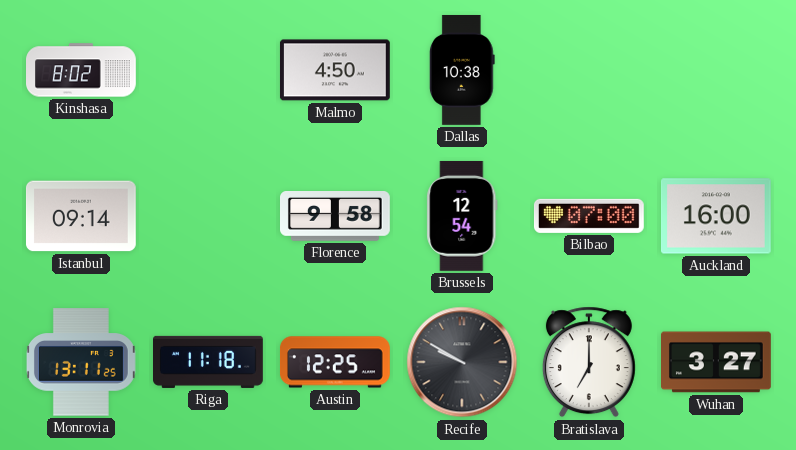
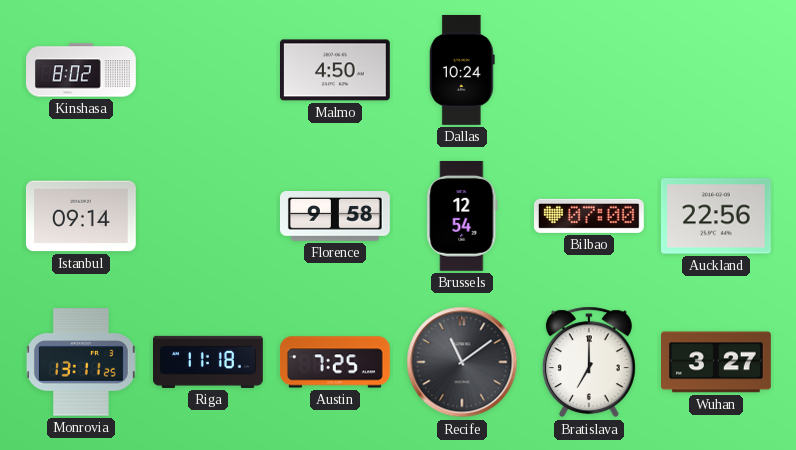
Dallas: 10:38 -> 10:24 (462, 70)
Auckland: 16:00 -> 22:56 (716, 216)
Austin: 12:25 -> 7:25 (335, 362)
Recife: 9:50 -> 11:09 (462, 362)
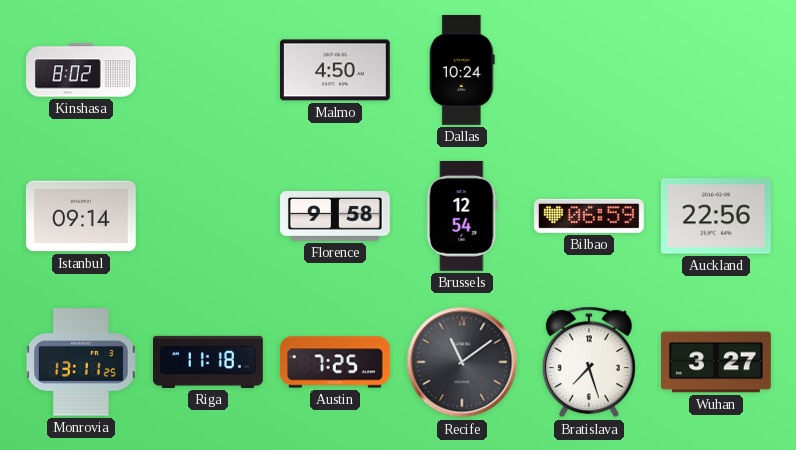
Bilbao: 07:00 -> 06:59 (589, 216)
Bratislava: 7:00 -> 7:27 (589, 362)
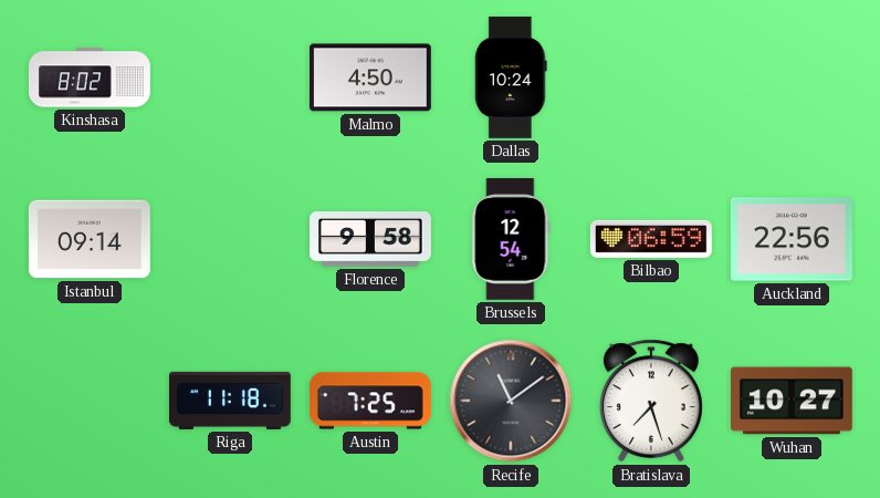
Monrovia: 13:11 -> none (81, 362)
Wuhan: 3:27 -> 10:27 (793, 401)
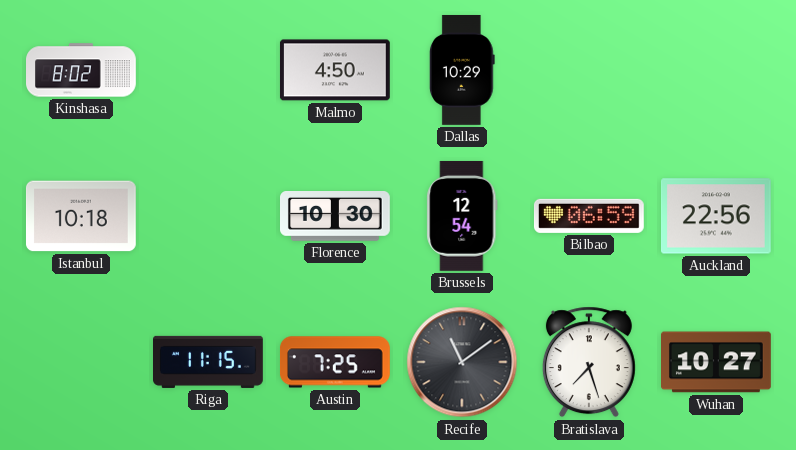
Dallas: 10:24 -> 10:29 (462, 70)
Istanbul: 09:14 -> 10:18 (81, 216)
Florence: 9:58 -> 10:30 (336, 217)
Riga: 11:18 -> 11:15 (209, 362)
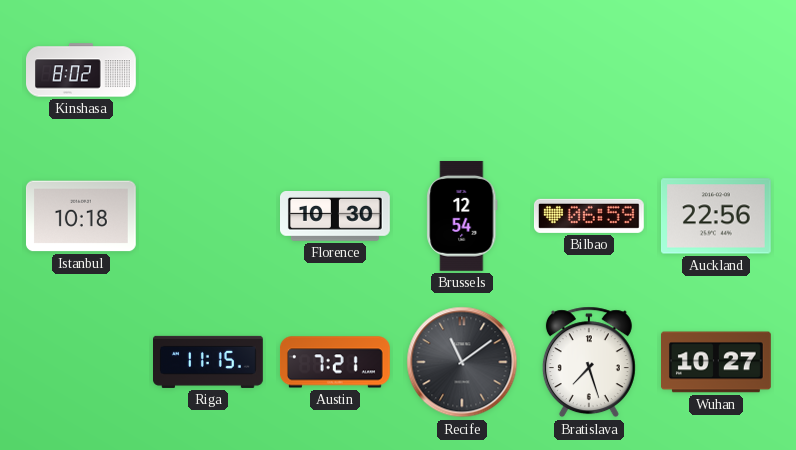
Malmo: 4:50 -> none (335, 70)
Dallas: 10:29 -> none (462, 70)
Austin: 7:25 -> 7:21 (335, 362)
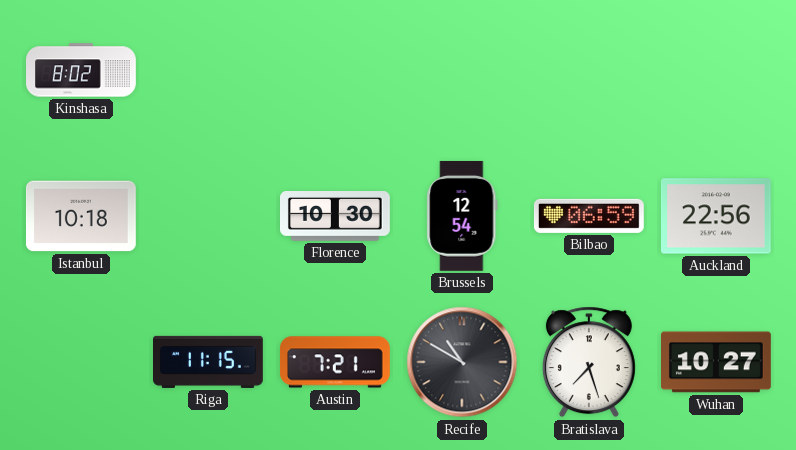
Recife: 11:09 -> 10:50 (462, 362)
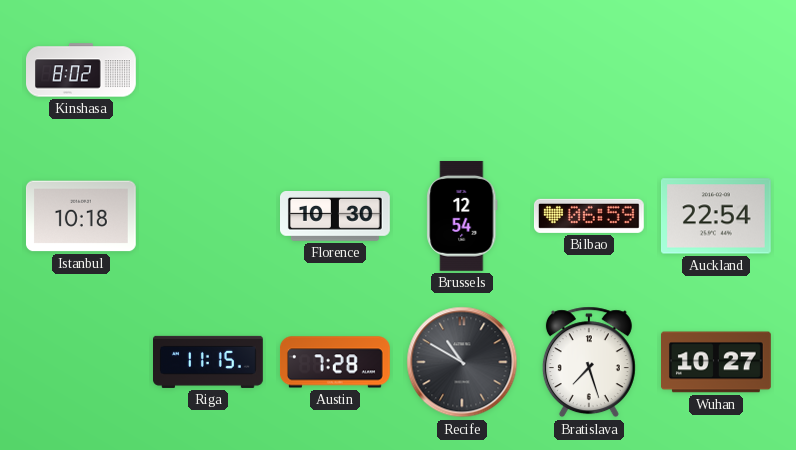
Auckland: 22:56 -> 22:54 (716, 216)
Austin: 7:21 -> 7:28 (335, 362)
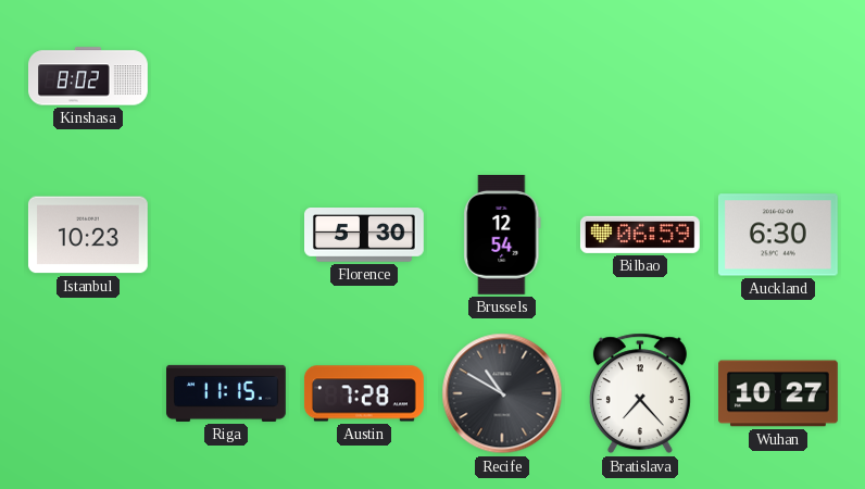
Istanbul: 10:18 -> 10:23 (88, 235)
Florence: 10:30 -> 5:30 (365, 236)
Auckland: 22:54 -> 6:30 (778, 235)
Bratislava: 7:27 -> 7:23 (640, 393)
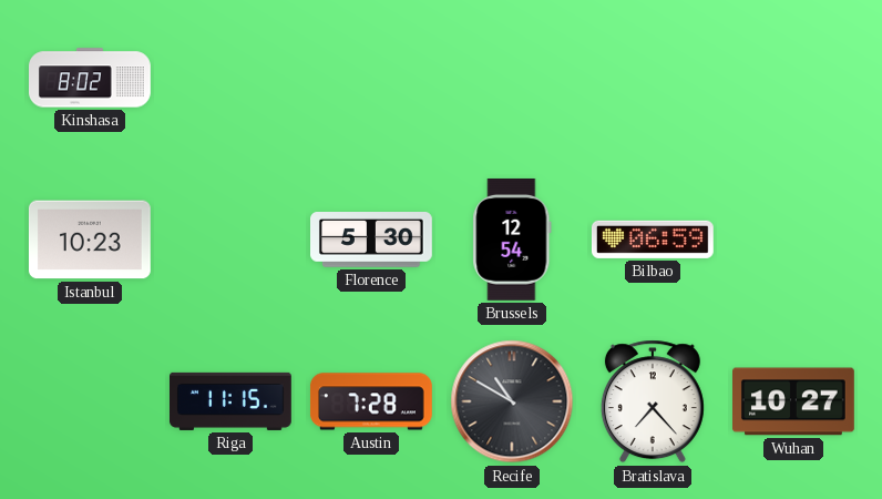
Auckland: 6:30 -> none (778, 235)
